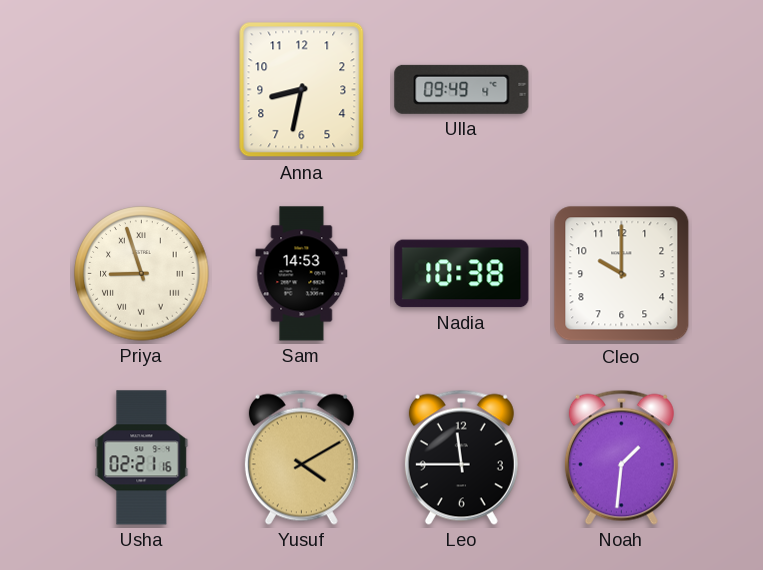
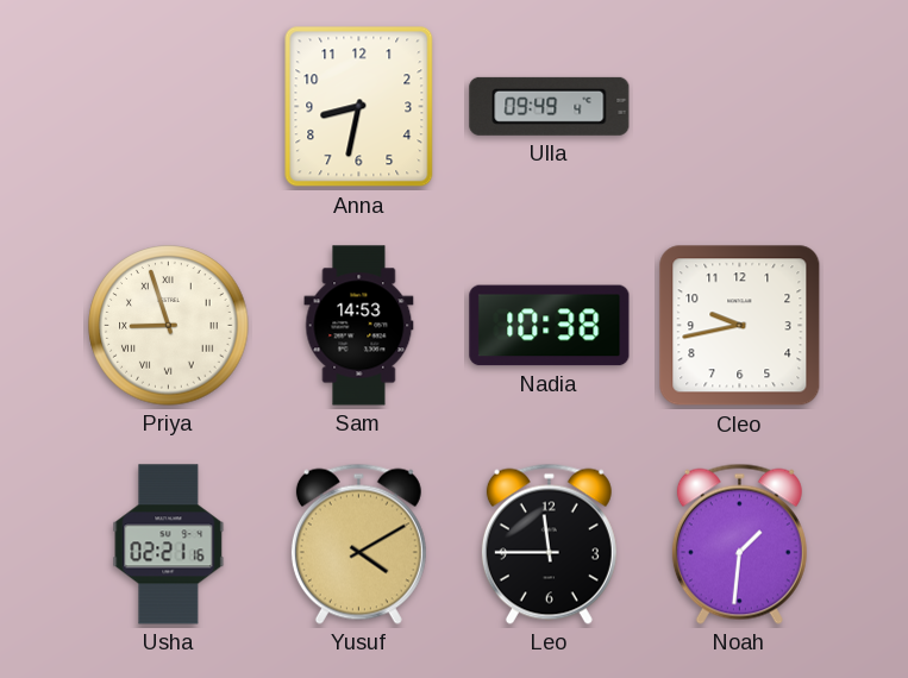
Cleo: 10:00 -> 9:43 (740, 326)
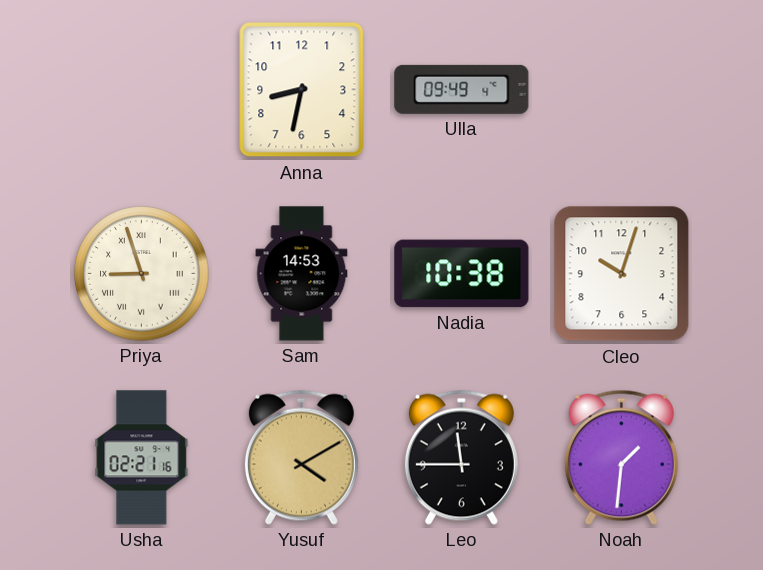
Cleo: 9:43 -> 10:03 (622, 274)
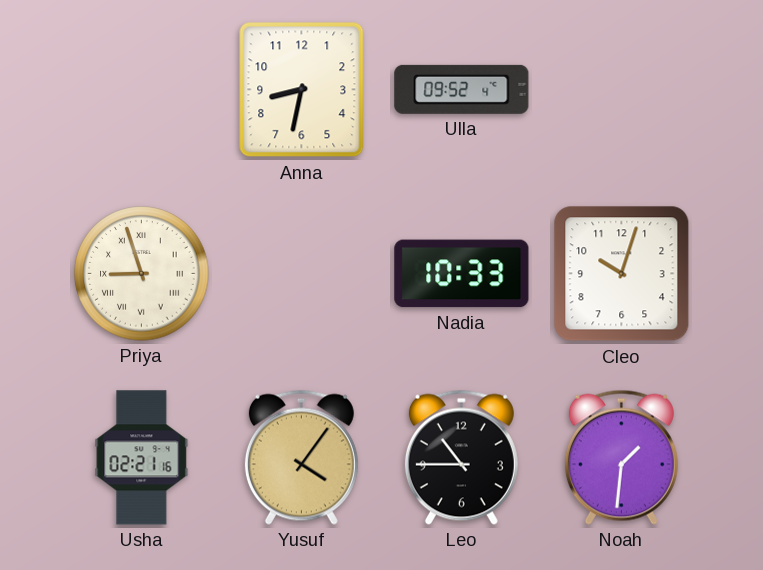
Ulla: 09:49 -> 09:52 (462, 89)
Sam: 14:53 -> none (302, 274)
Nadia: 10:38 -> 10:33 (462, 274)
Yusuf: 4:10 -> 4:06 (301, 457)
Leo: 11:45 -> 10:45 (461, 457)
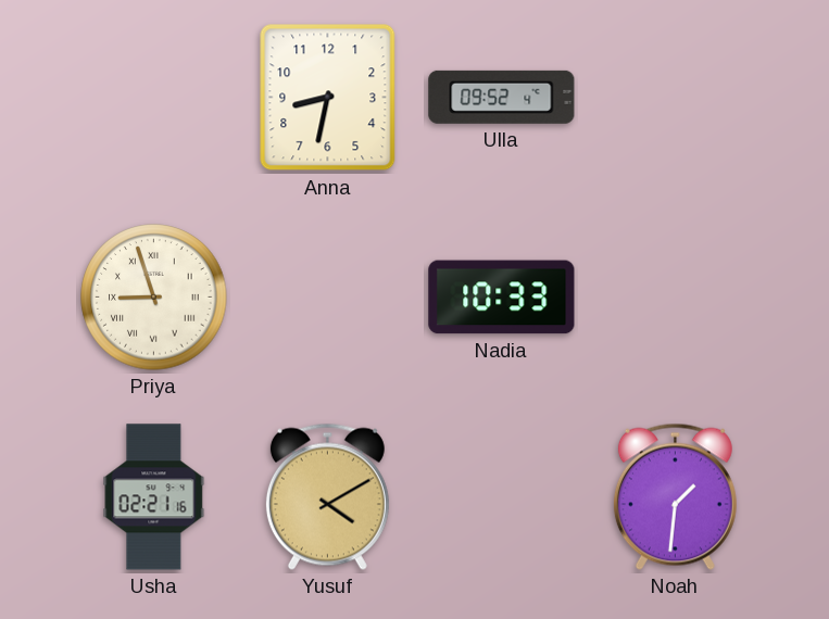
Cleo: 10:03 -> none (622, 274)
Yusuf: 4:06 -> 4:10 (327, 496)
Leo: 10:45 -> none (461, 457)
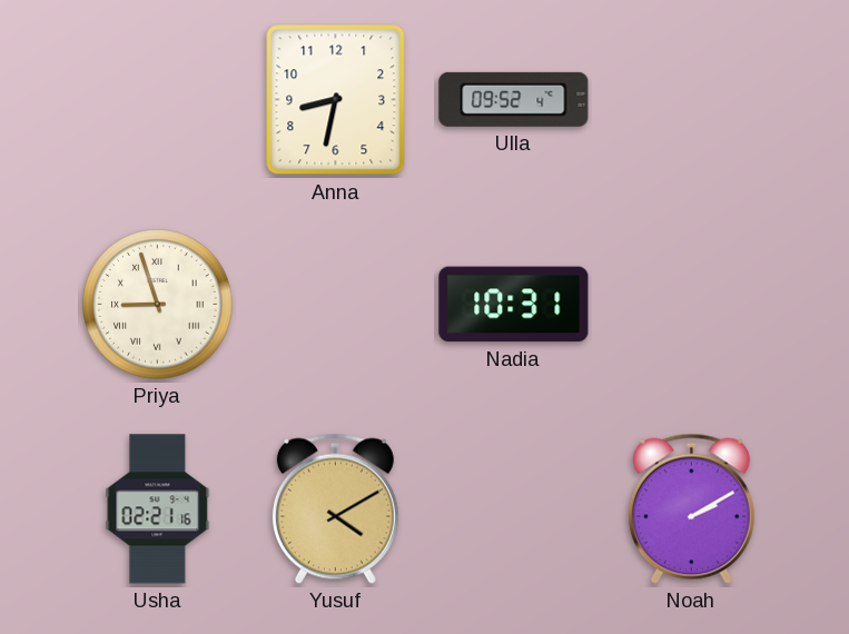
Nadia: 10:33 -> 10:31 (514, 305)
Noah: 1:31 -> 2:10 (691, 508)
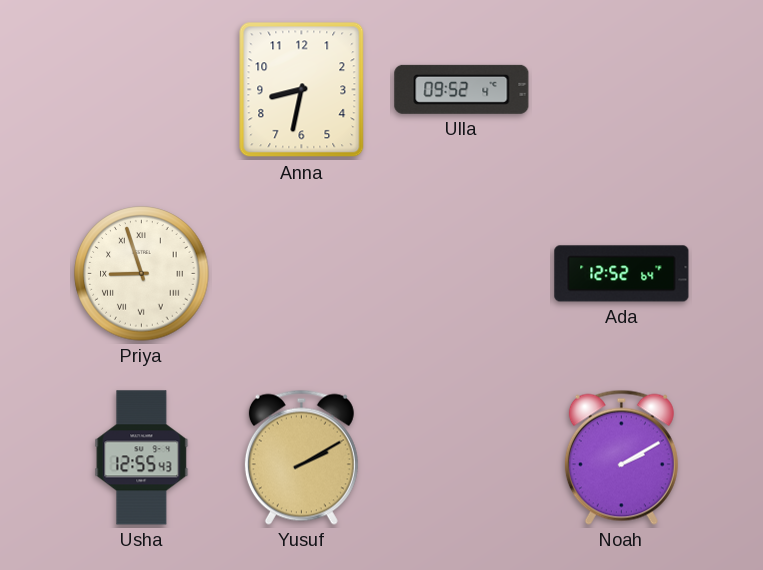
Nadia: 10:31 -> none (514, 305)
Ada: none -> 12:52 (622, 274)
Usha: 02:21 -> 12:55 (142, 458)
Yusuf: 4:10 -> 2:10 (301, 457)
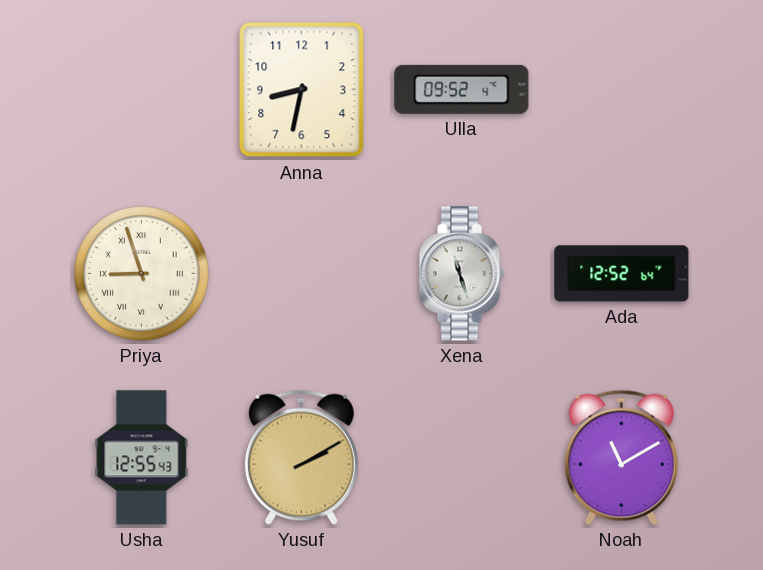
Xena: none -> 11:27 (461, 274)
Noah: 2:10 -> 11:10 (621, 457)
